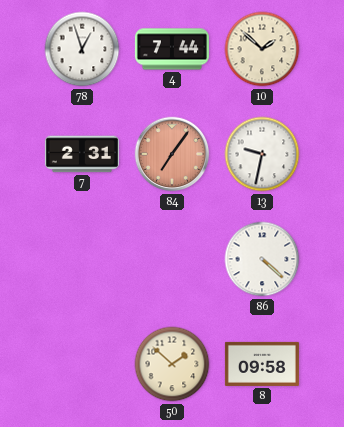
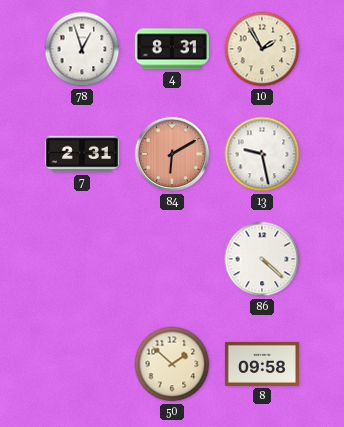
4: 7:44 -> 8:31 (172, 49)
10: 1:52 -> 1:55 (262, 49)
84: 7:06 -> 6:10 (172, 154)
13: 9:32 -> 9:28 (262, 154)
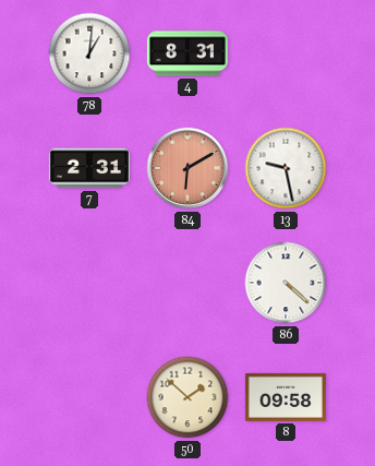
78: 12:57 -> 1:01 (89, 53)
10: 1:55 -> none (262, 49)
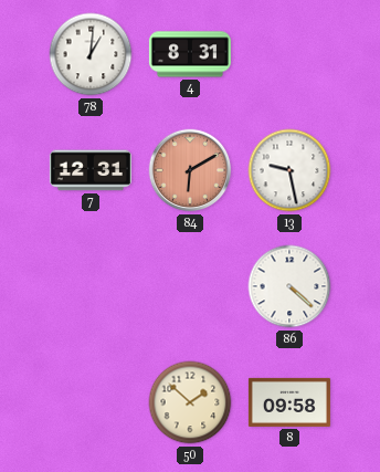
7: 2:31 -> 12:31 (91, 170)
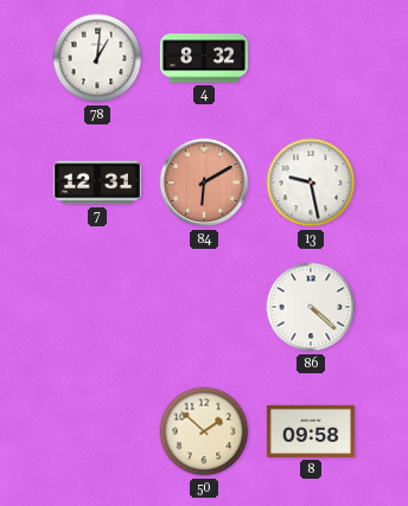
4: 8:31 -> 8:32 (204, 58)
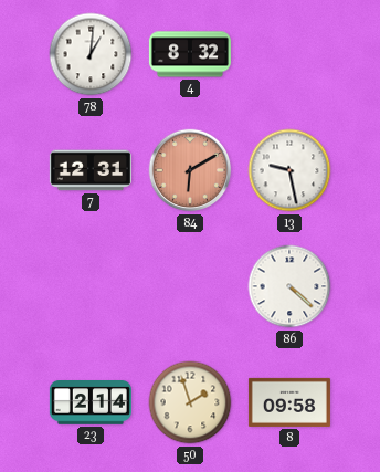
23: none -> 2:14 (91, 402)
50: 1:52 -> 1:57 (190, 402)
